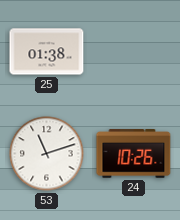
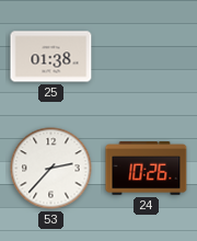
53: 11:12 -> 2:37 (51, 169)
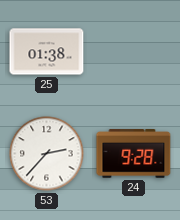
24: 10:26 -> 9:28 (134, 154)
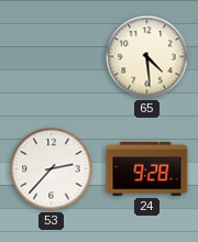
25: 01:38 -> none (47, 52)
65: none -> 4:29 (147, 57)
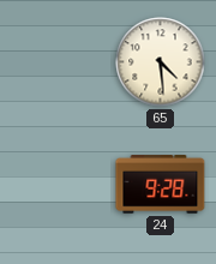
53: 2:37 -> none (52, 169)
